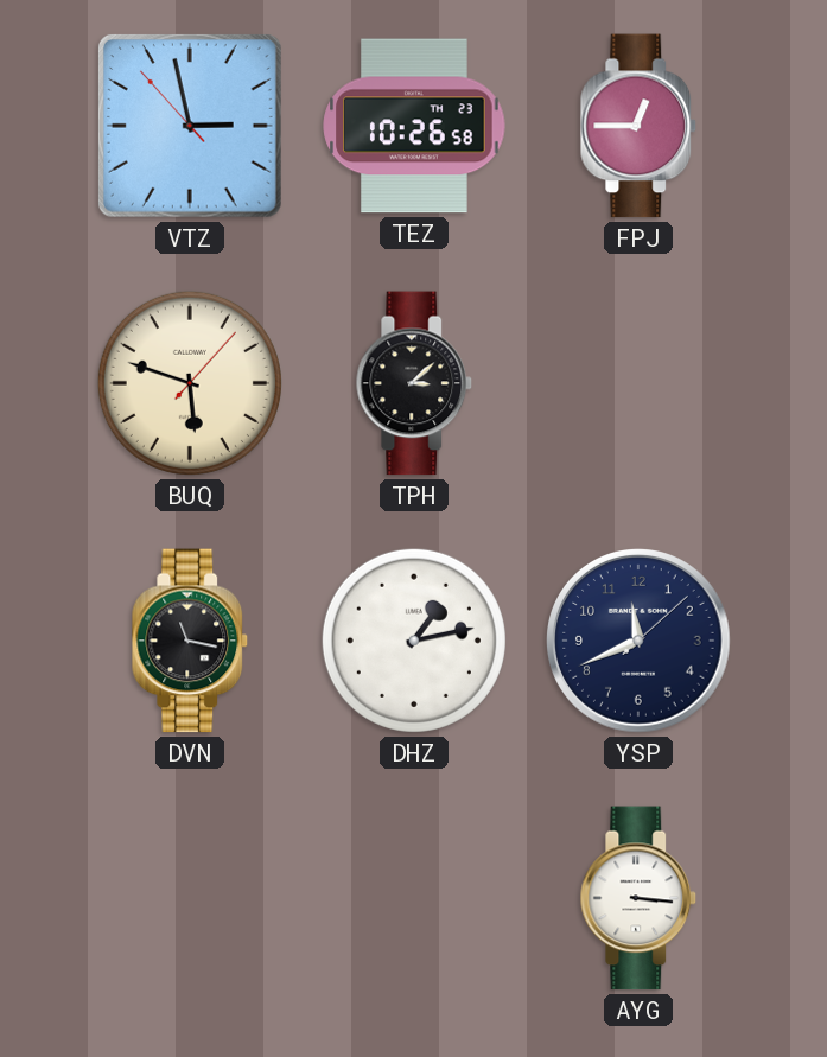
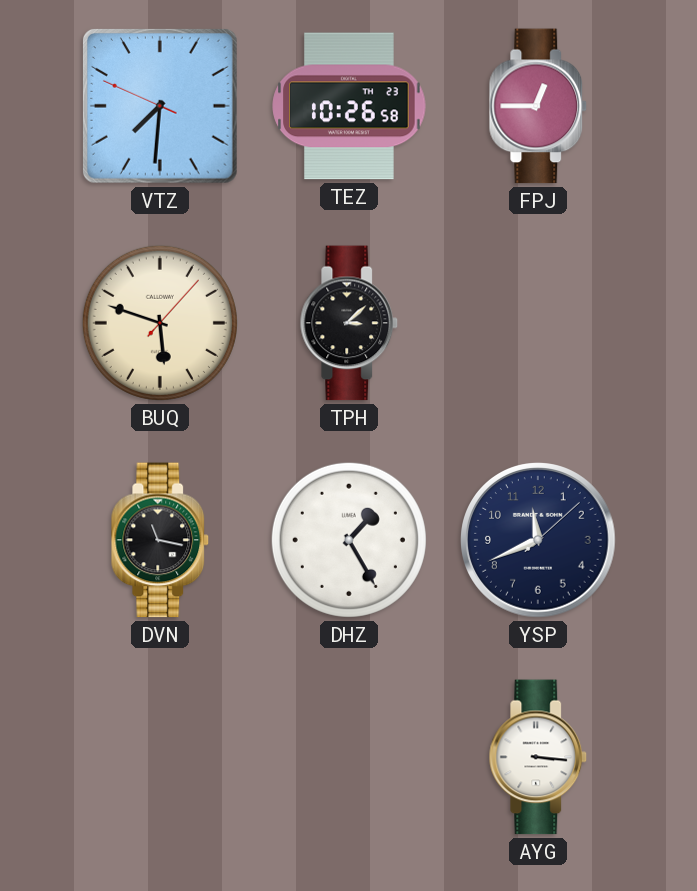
VTZ: 2:57 -> 7:30 (160, 106)
DHZ: 1:13 -> 1:25 (349, 540)
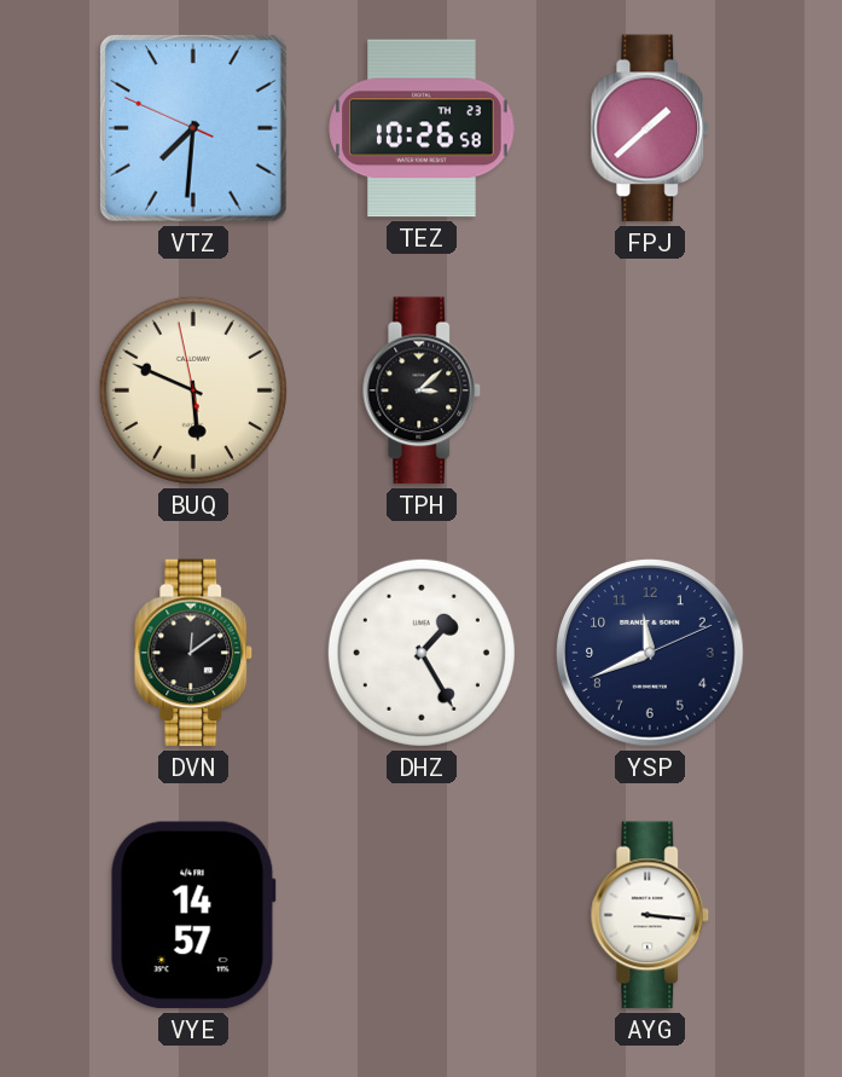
FPJ: 12:45 -> 1:38 (650, 128)
BUQ: 5:48:07 -> 5:48:58 (193, 390)
DVN: 11:17 -> 12:09 (193, 653)
YSP: 11:41:08 -> 11:41:11 (650, 653)
VYE: none -> 14:57 (193, 915)
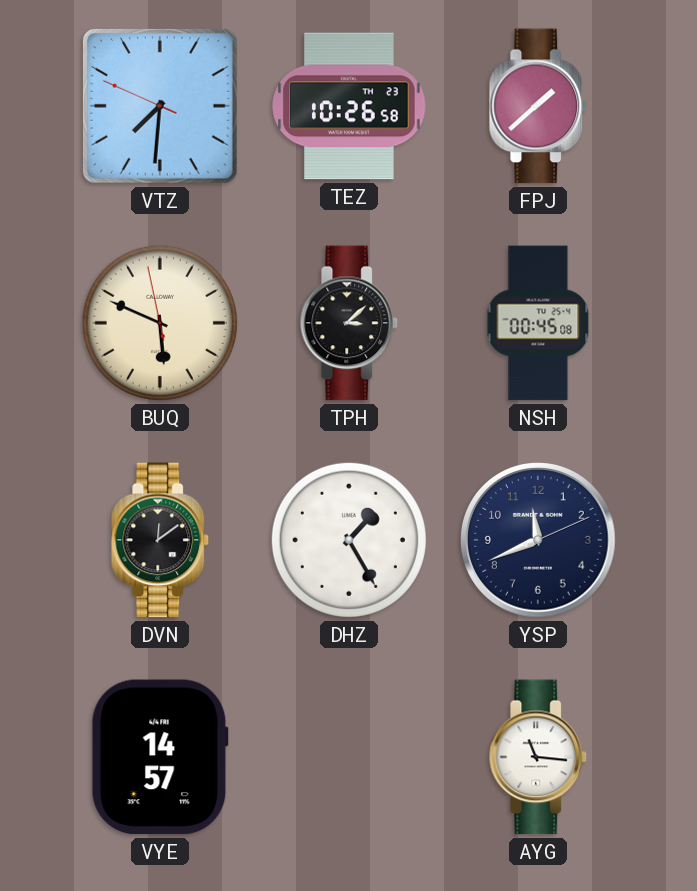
NSH: none -> 00:45 (538, 323)
AYG: 3:16 -> 11:16 (538, 757)
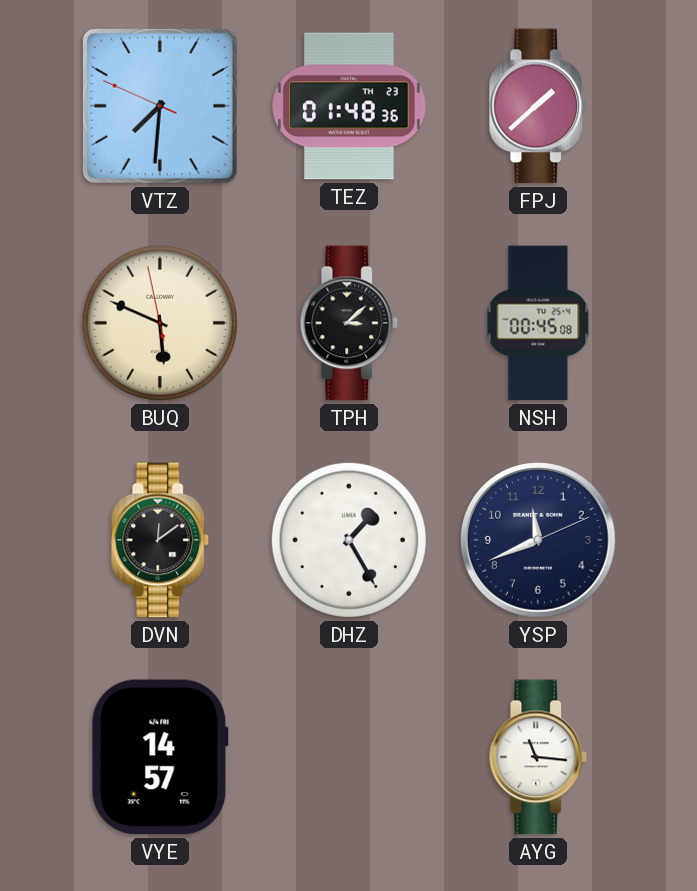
TEZ: 10:26 -> 01:48 (349, 106)
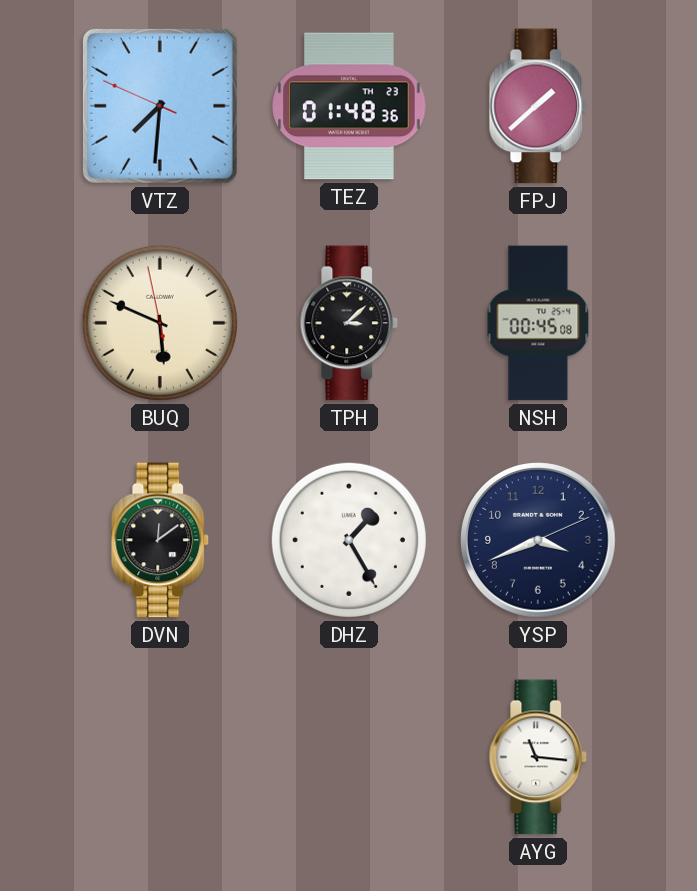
YSP: 11:41 -> 3:41 (538, 540)
VYE: 14:57 -> none (160, 757)
